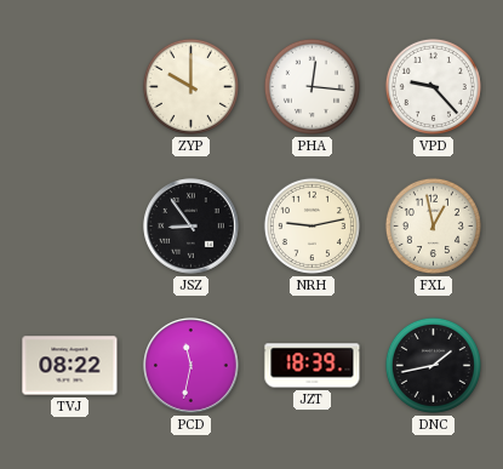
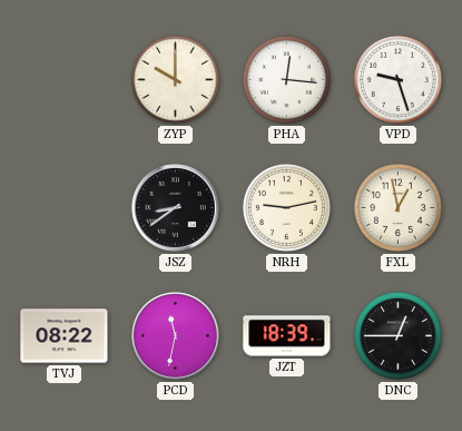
VPD: 9:23 -> 9:27 (397, 79)
JSZ: 8:54 -> 8:39 (176, 208)
DNC: 1:43 -> 12:45 (397, 335)
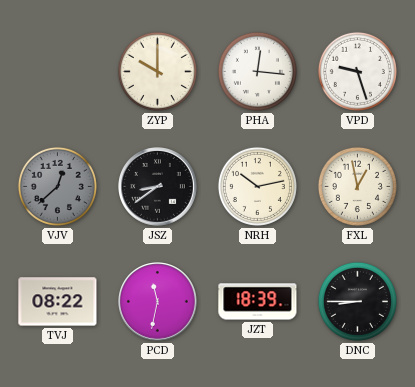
VJV: none -> 12:38 (57, 186)
NRH: 9:13 -> 10:13 (257, 186)
DNC: 12:45 -> 8:45 (357, 301)
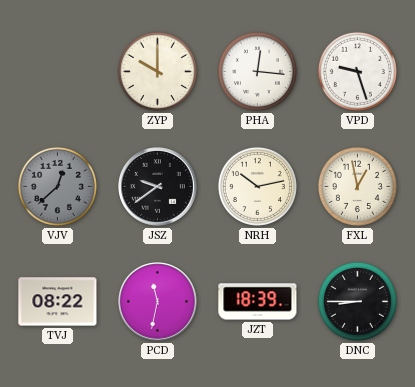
JSZ: 8:39 -> 9:39 (158, 187)
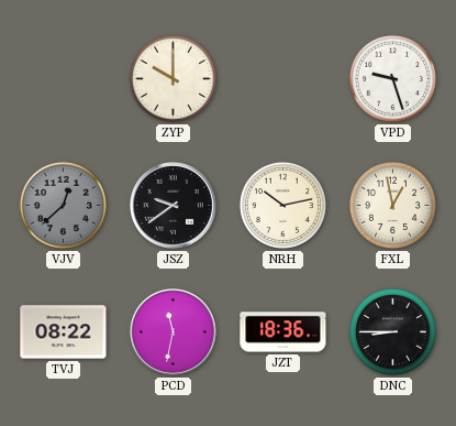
PHA: 12:16 -> none (257, 71)
JZT: 18:39 -> 18:36 (283, 332)
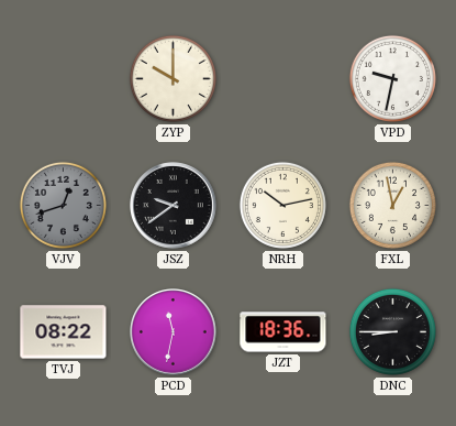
VPD: 9:27 -> 9:32 (392, 78)
VJV: 12:38 -> 12:42 (63, 205)
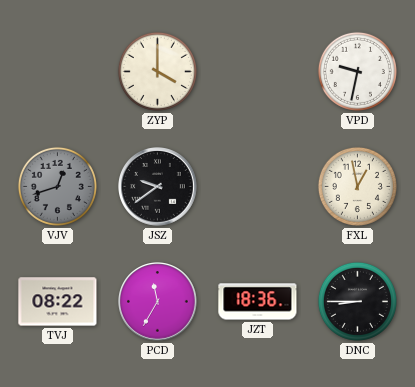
ZYP: 10:00 -> 4:00 (157, 71)
NRH: 10:13 -> none (282, 205)
PCD: 11:32 -> 11:35 (158, 302)
